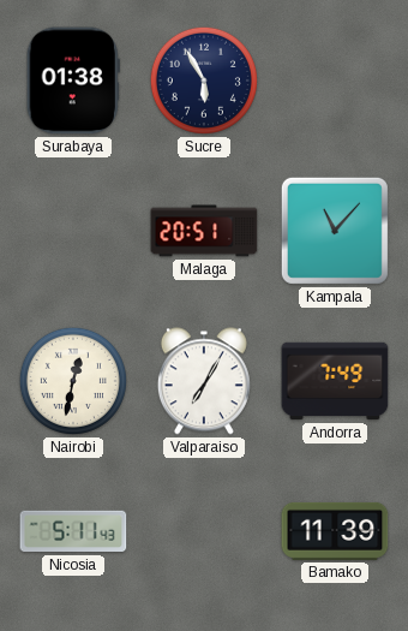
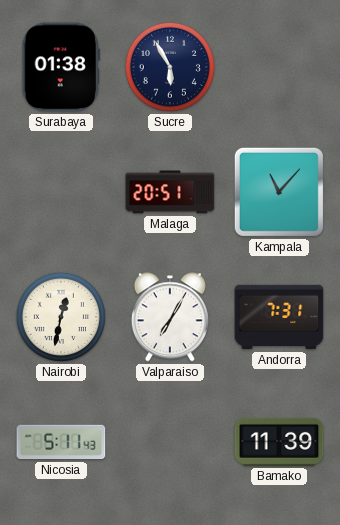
Andorra: 7:49 -> 7:31 (279, 317)
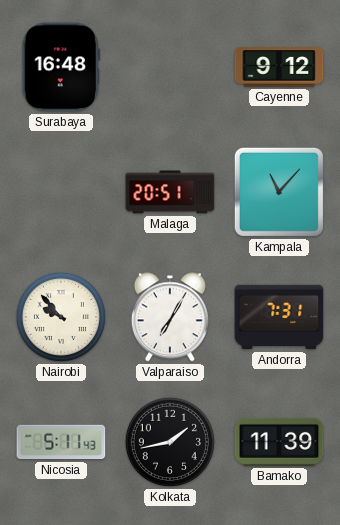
Surabaya: 01:38 -> 16:48 (61, 67)
Sucre: 5:55 -> none (170, 67)
Cayenne: none -> 9:12 (279, 67)
Nairobi: 12:32 -> 9:53 (61, 317)
Kolkata: none -> 1:43 (170, 442)
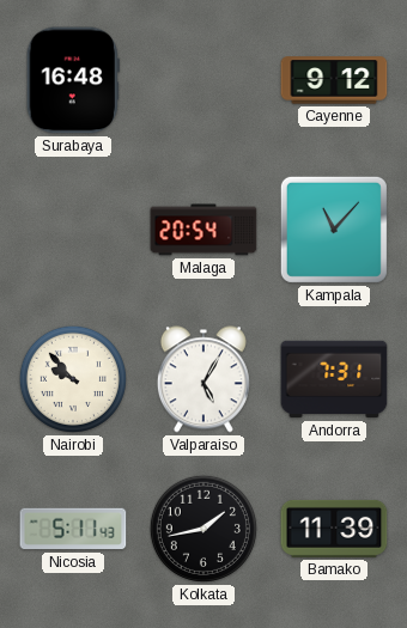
Malaga: 20:51 -> 20:54 (203, 230)
Valparaiso: 7:05 -> 5:05 (203, 379)
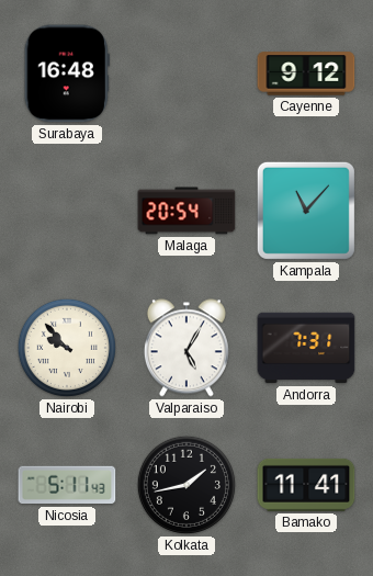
Bamako: 11:39 -> 11:41 (306, 485)
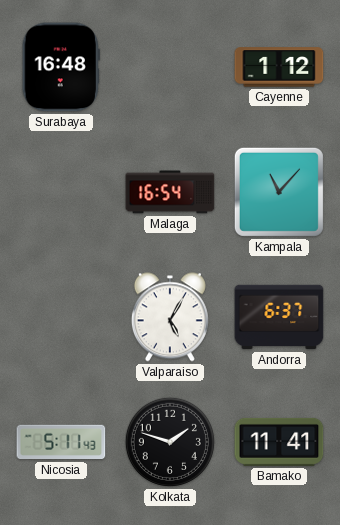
Cayenne: 9:12 -> 1:12 (279, 67)
Malaga: 20:54 -> 16:54 (170, 192)
Nairobi: 9:53 -> none (67, 348)
Andorra: 7:31 -> 6:37 (279, 317)
Kolkata: 1:43 -> 1:48 (170, 442)
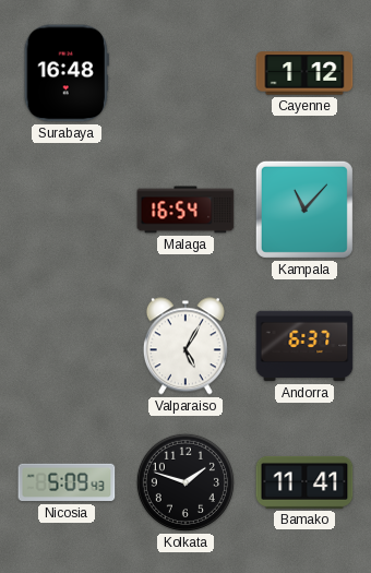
Nicosia: 5:11 -> 5:09 (67, 482)
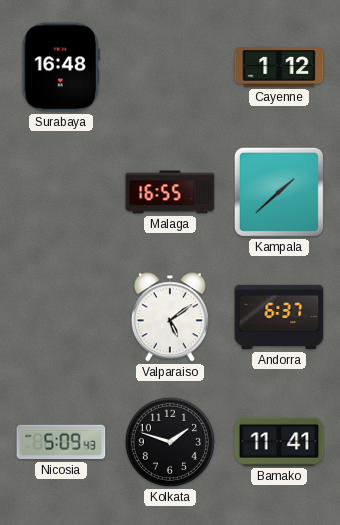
Malaga: 16:54 -> 16:55 (170, 192)
Kampala: 11:07 -> 1:38 (279, 192)
Valparaiso: 5:05 -> 5:09 (170, 317)
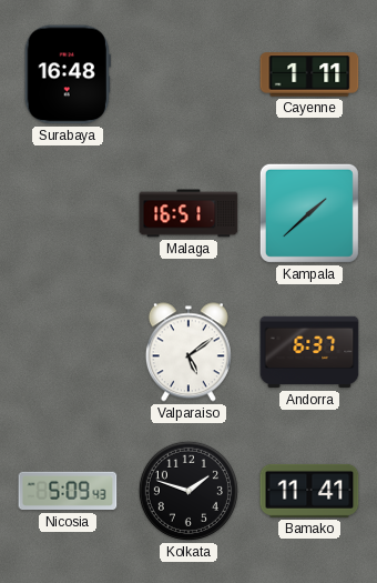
Cayenne: 1:12 -> 1:11 (309, 74)
Malaga: 16:55 -> 16:51 (188, 213)
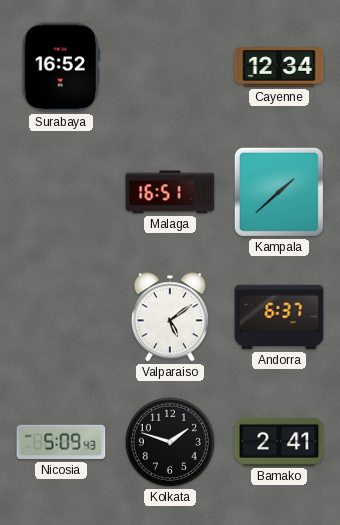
Surabaya: 16:48 -> 16:52 (61, 67)
Cayenne: 1:11 -> 12:34 (279, 67)
Bamako: 11:41 -> 2:41 (279, 442)
